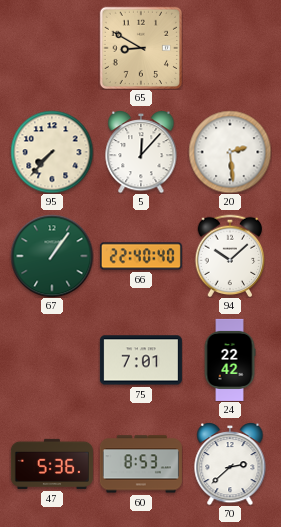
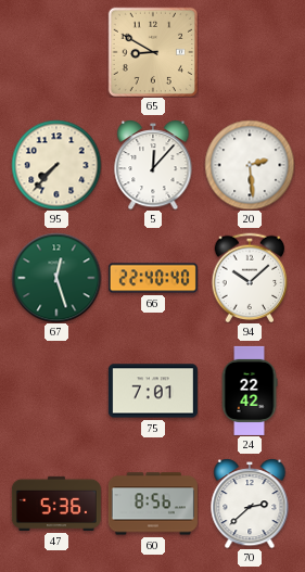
67: 1:06 -> 12:27 (56, 278)
60: 8:53 -> 8:56 (153, 504)
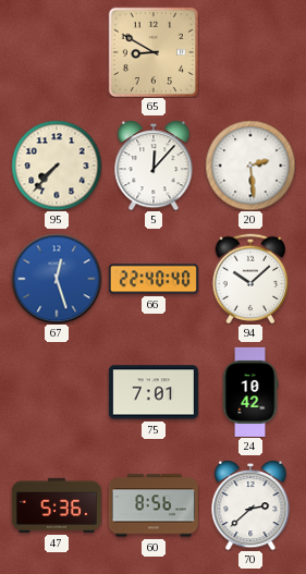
67 dial: green -> blue (57, 279)
24: 22:42 -> 10:42 (250, 392)
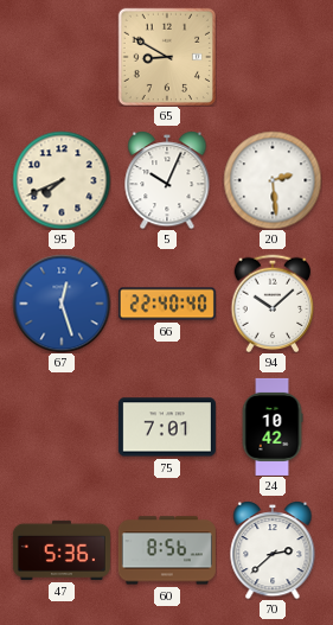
95: 7:37 -> 7:41 (62, 180)
5: 12:07 -> 10:04 (167, 180)
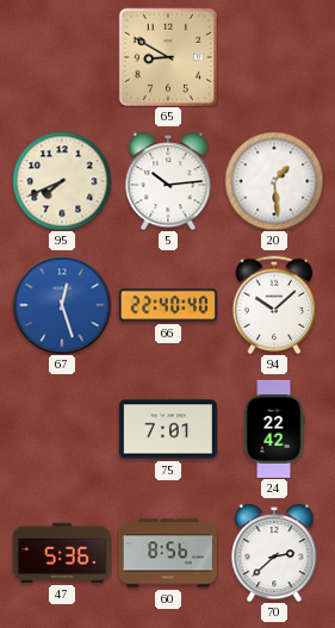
5: 10:04 -> 10:14 (168, 181)
20: 2:29 -> 1:29 (274, 181)
24: 10:42 -> 22:42 (274, 429)
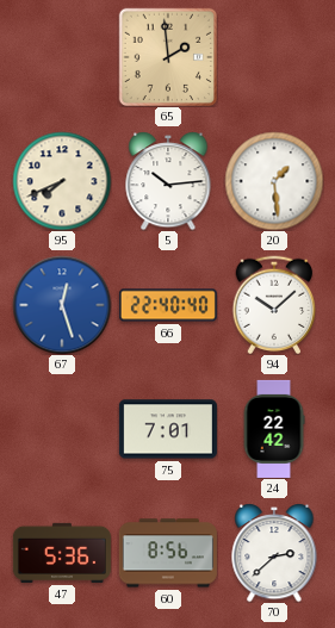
65: 8:50 -> 1:59 (167, 56)
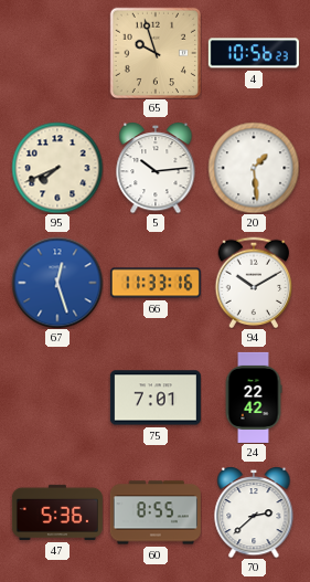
65: 1:59 -> 9:57 (154, 52)
4: none -> 10:56 (254, 53)
66: 22:40 -> 11:33 (156, 283)
94: 10:08 -> 10:10 (254, 283)
60: 8:56 -> 8:55 (156, 512)
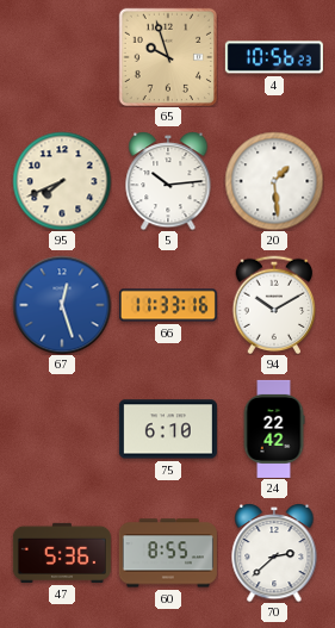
75: 7:01 -> 6:10 (168, 429)
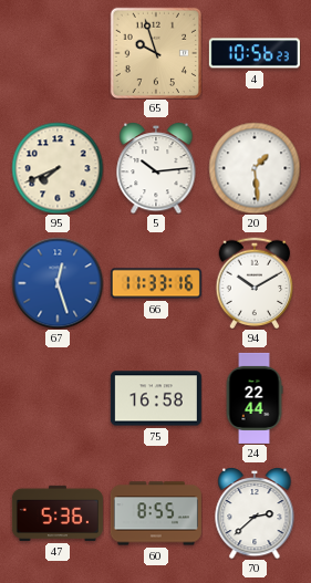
75: 6:10 -> 16:58 (156, 398)
24: 22:42 -> 22:44 (255, 398)
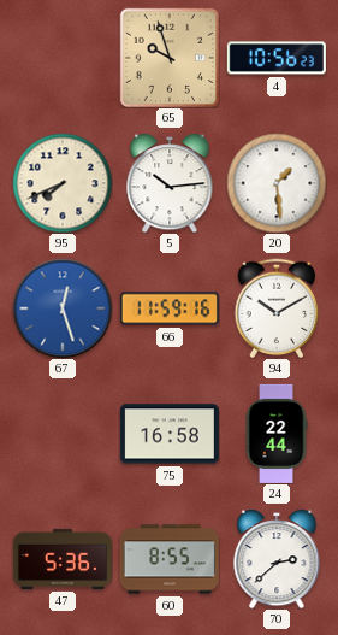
66: 11:33 -> 11:59 (170, 308)
